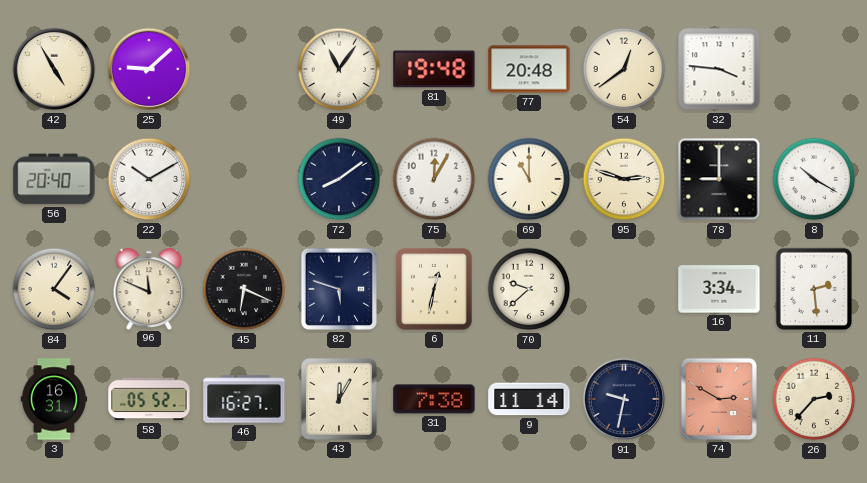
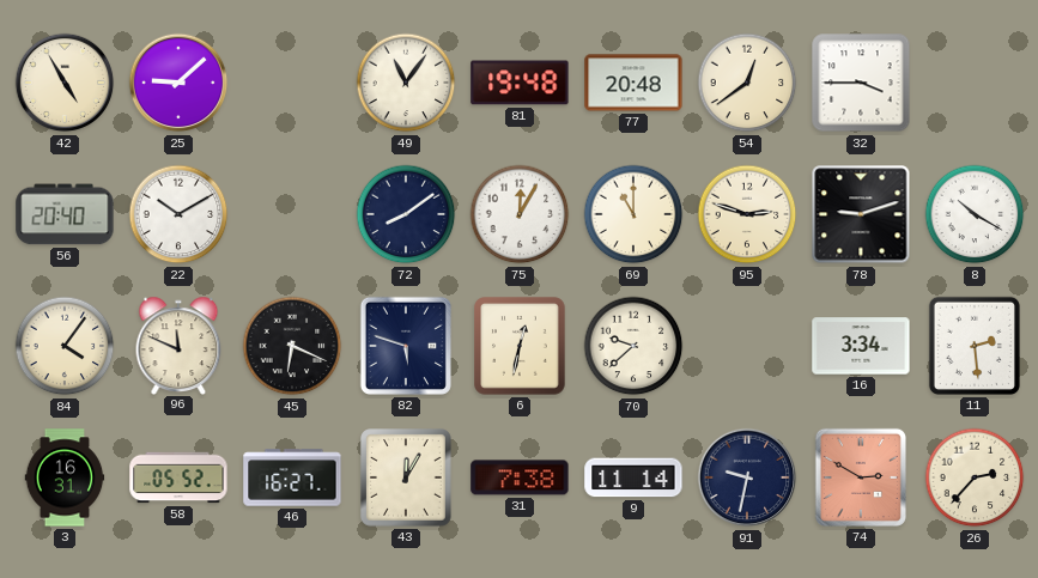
32: 3:46 -> 3:45 (861, 83)
78: 9:00 -> 9:12 (861, 214)
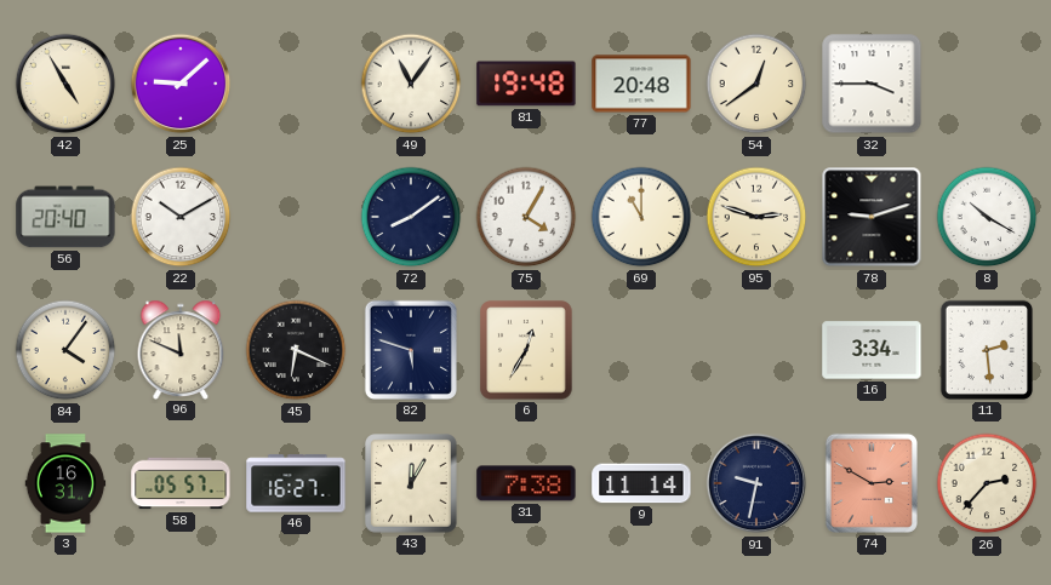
75: 12:05 -> 4:05 (526, 217)
6: 12:32 -> 12:35 (527, 350)
70: 9:38 -> none (633, 346)
58: 05:52 -> 05:57 (181, 483)
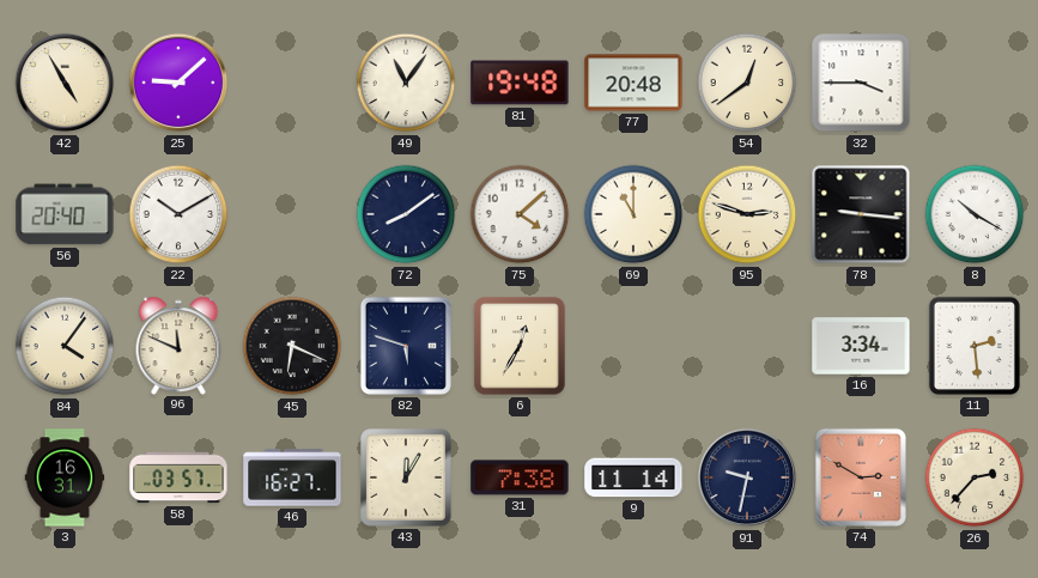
75: 4:05 -> 4:08 (520, 214)
78: 9:12 -> 9:16 (861, 214)
58: 05:57 -> 03:57 (178, 477)
